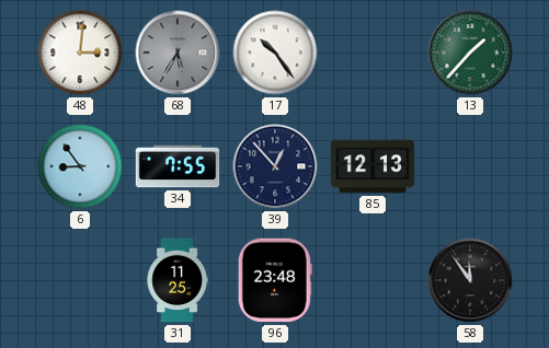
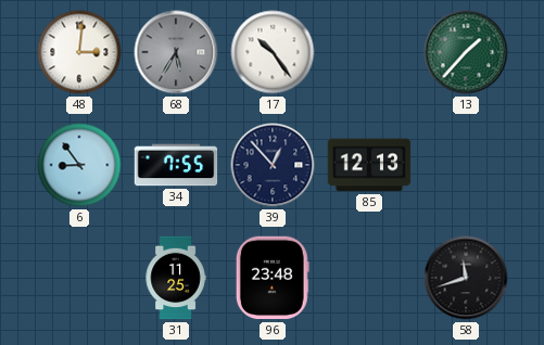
58: 11:54 -> 11:42 (466, 278)
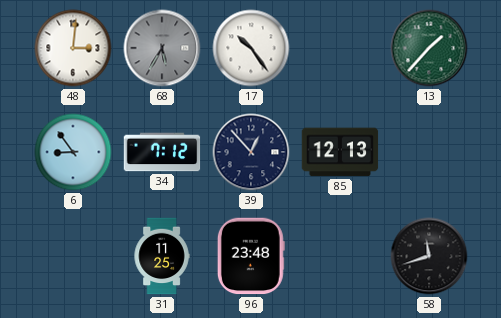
34: 7:55 -> 7:12 (162, 152)
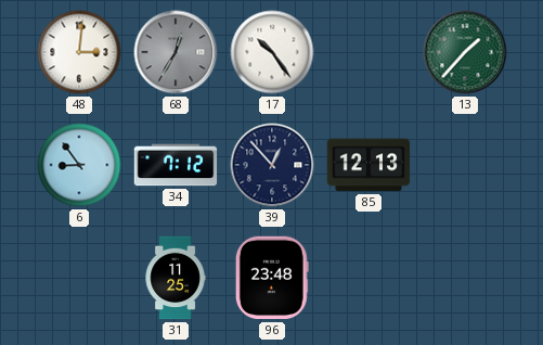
68: 5:35 -> 12:35 (176, 52)
58: 11:42 -> none (429, 256)
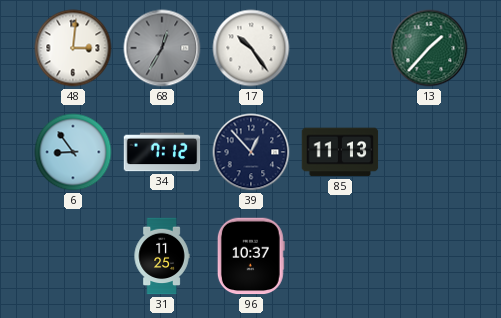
85: 12:13 -> 11:13 (340, 152)
96: 23:48 -> 10:37 (251, 256)
